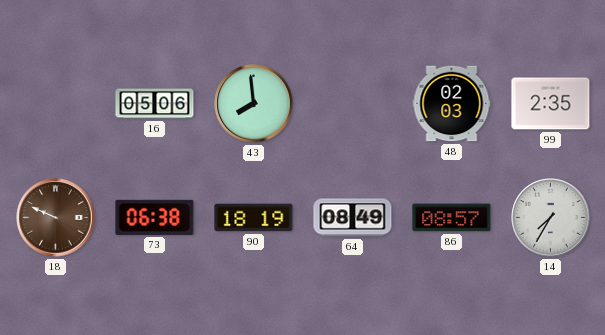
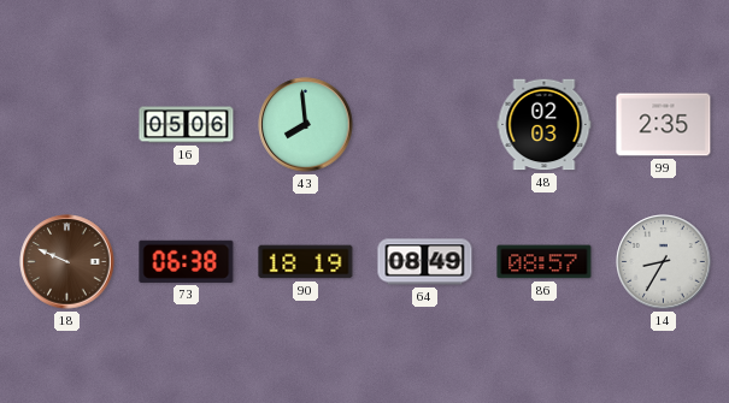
14: 7:35 -> 8:35 (664, 262)
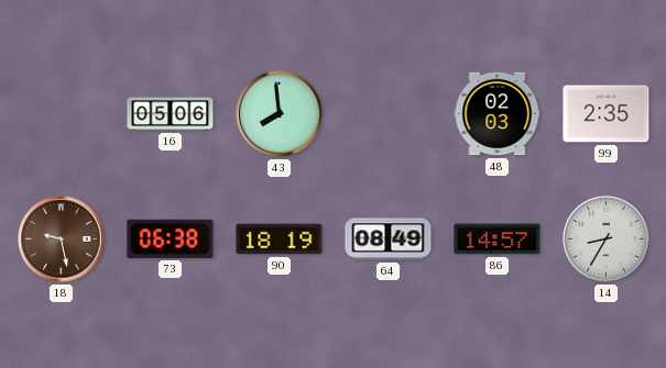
18: 9:49 -> 9:28 (62, 239)
86: 08:57 -> 14:57 (498, 239)
